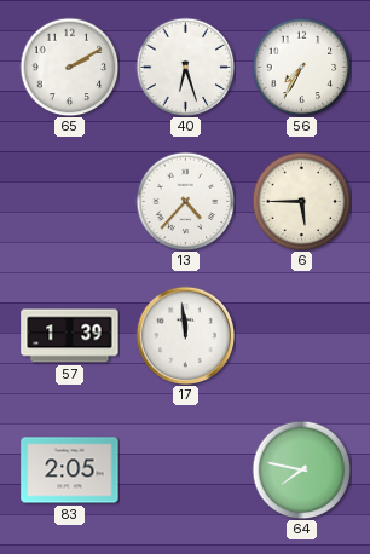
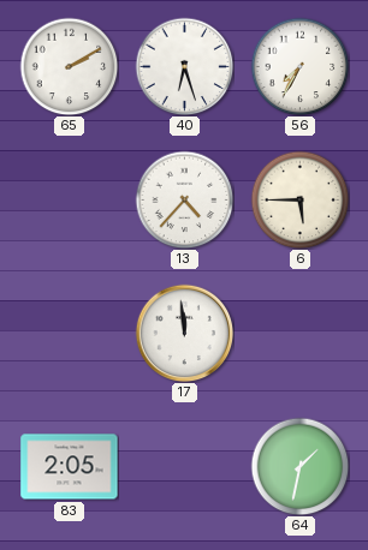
57: 1:39 -> none (70, 336)
64: 7:47 -> 1:32 (299, 466)
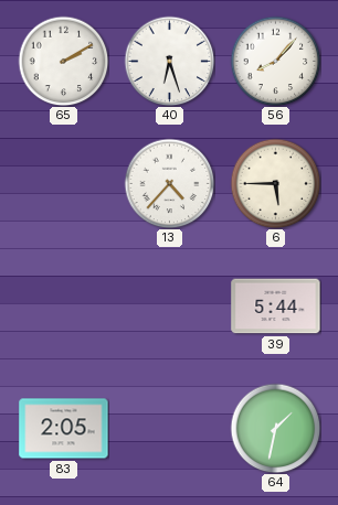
56: 7:35 -> 8:07 (275, 61)
17: 11:59 -> none (184, 333)
39: none -> 5:44 (276, 307)
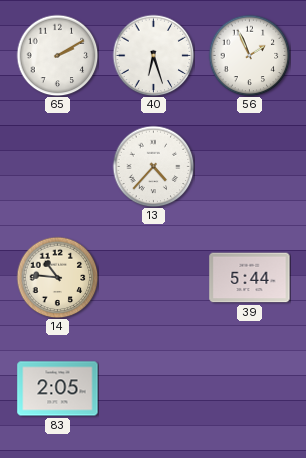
56: 8:07 -> 1:56 (249, 55)
6: 5:45 -> none (275, 183)
14: none -> 10:46 (57, 277)
64: 1:32 -> none (275, 428)
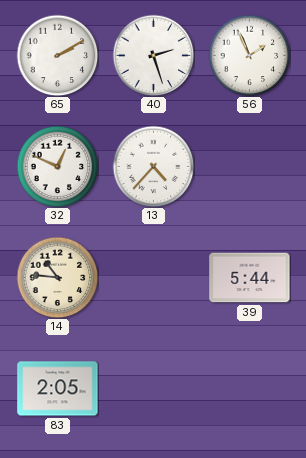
40: 6:27 -> 2:27 (153, 55)
32: none -> 12:49 (57, 166)
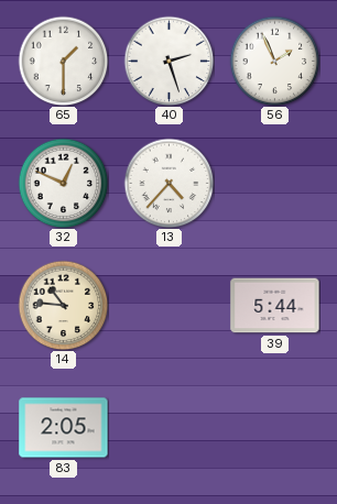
65: 2:10 -> 1:30 (63, 61)
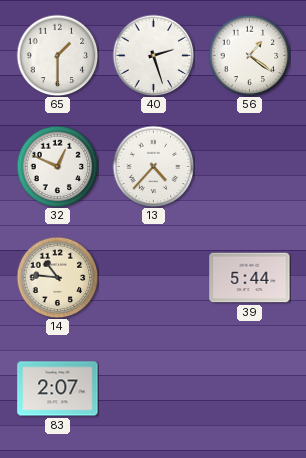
56: 1:56 -> 1:21 (249, 55)
83: 2:05 -> 2:07 (58, 389)
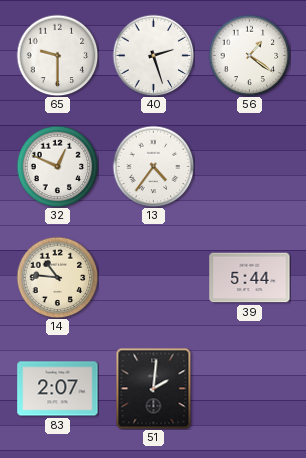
65: 1:30 -> 9:30 (57, 55)
13: 4:37 -> 4:36 (153, 166)
51: none -> 2:01 (154, 388)
